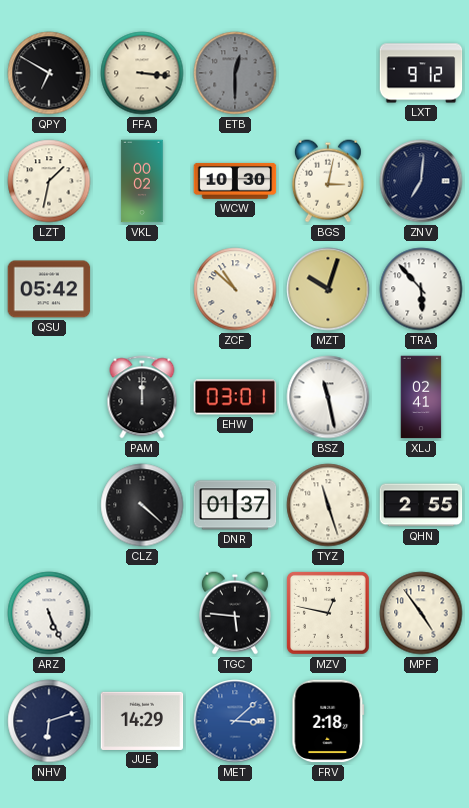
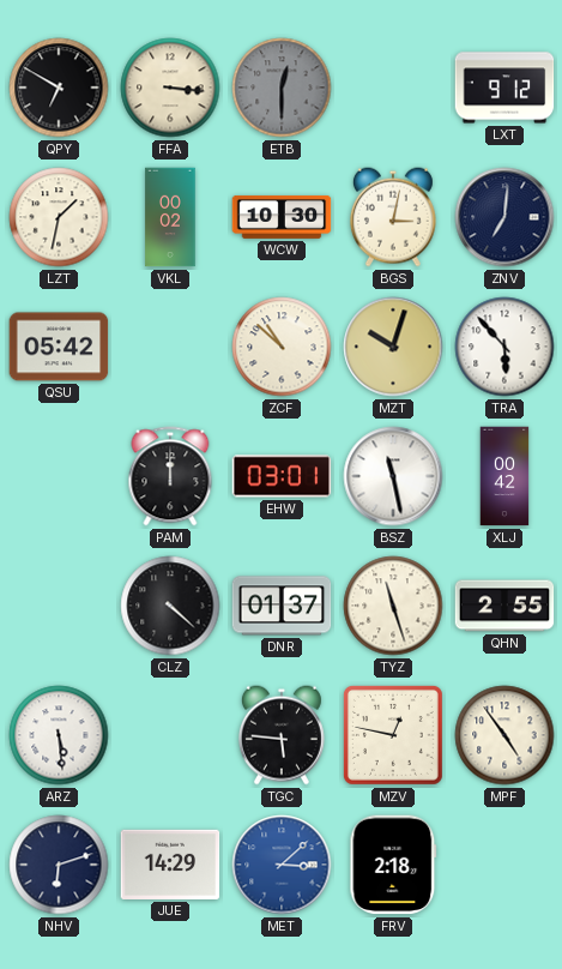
XLJ: 02:41 -> 00:42 (504, 476)
ARZ: 5:26 -> 5:29 (59, 735)
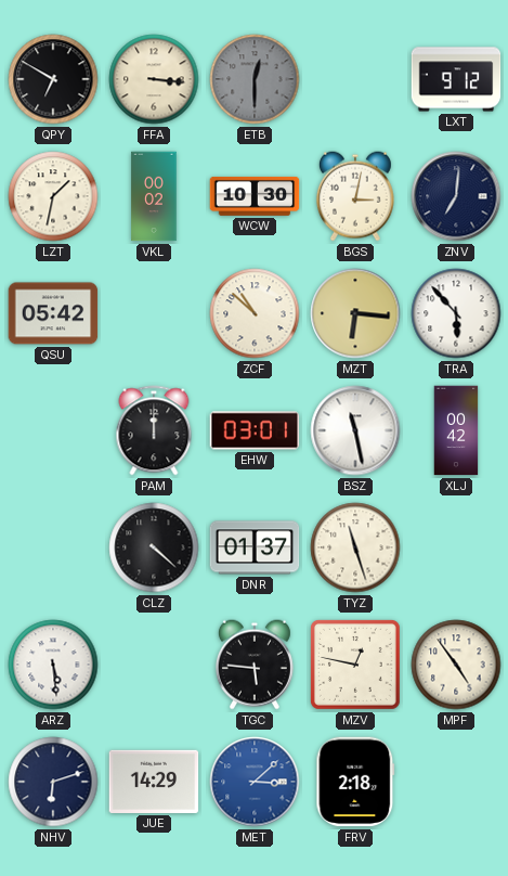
MZT: 10:03 -> 6:16 (355, 313)
QHN: 2:55 -> none (504, 606)
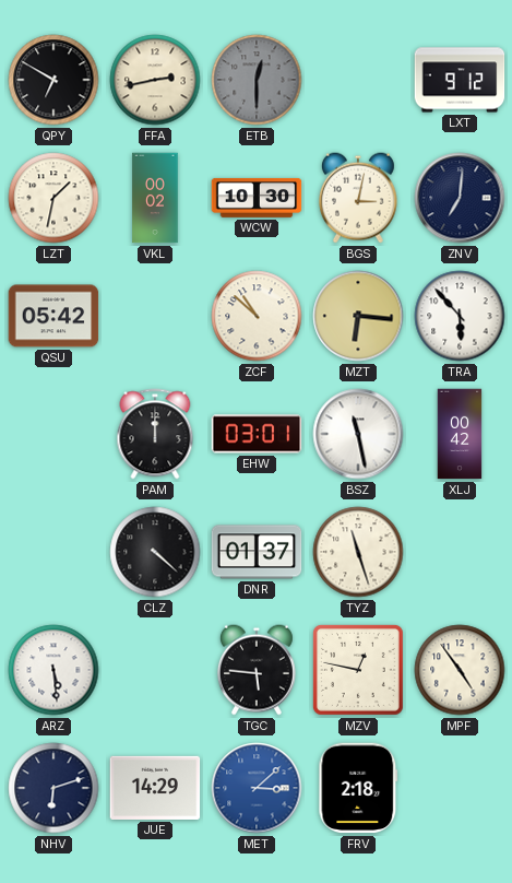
FFA: 3:16 -> 2:43 (155, 80)
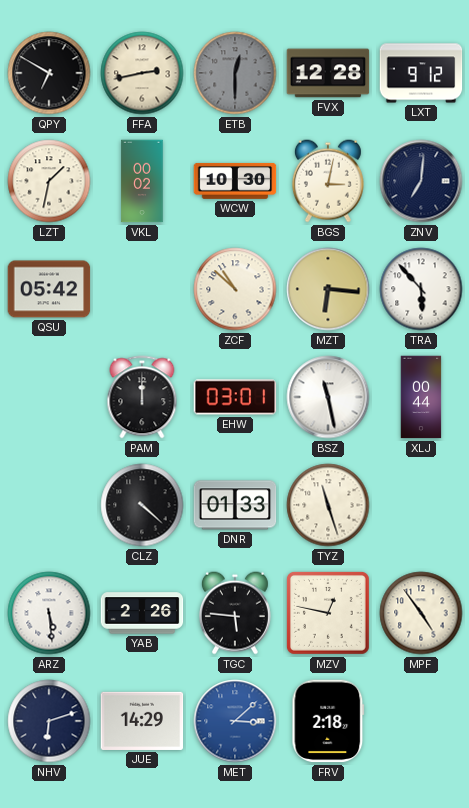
FVX: none -> 12:28 (328, 73)
XLJ: 00:42 -> 00:44 (421, 397)
DNR: 01:37 -> 01:33 (235, 505)
YAB: none -> 2:26 (142, 613)
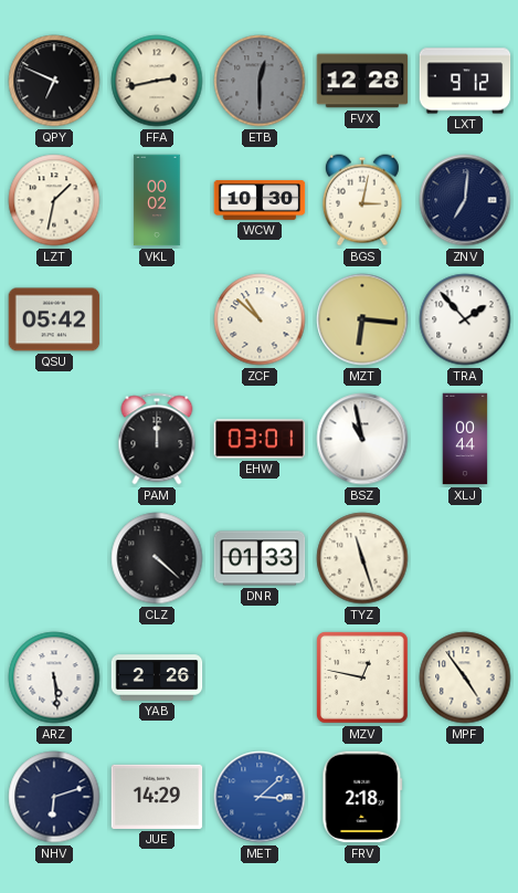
QPY: 6:50 -> 6:49 (54, 81)
TRA: 5:53 -> 1:53 (465, 319)
BSZ: 11:28 -> 10:58 (362, 439)
TGC: 5:46 -> none (235, 613)
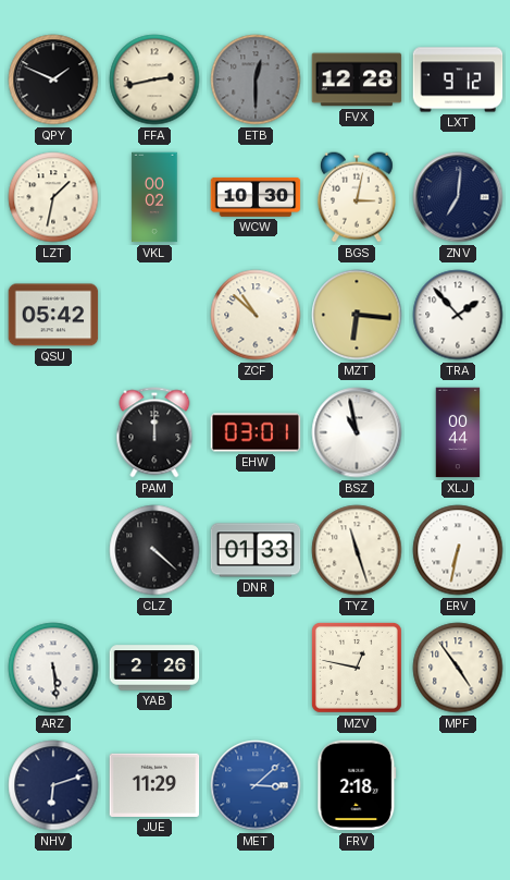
QPY: 6:49 -> 1:49 (53, 80)
ERV: none -> 6:32 (458, 550)
JUE: 14:29 -> 11:29 (154, 785)
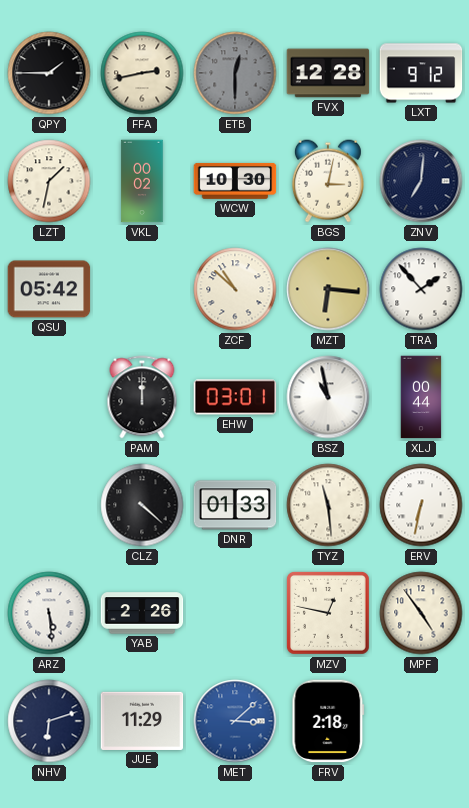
QPY: 1:49 -> 1:45 (49, 73)
TYZ: 11:27 -> 11:29 (328, 505)
